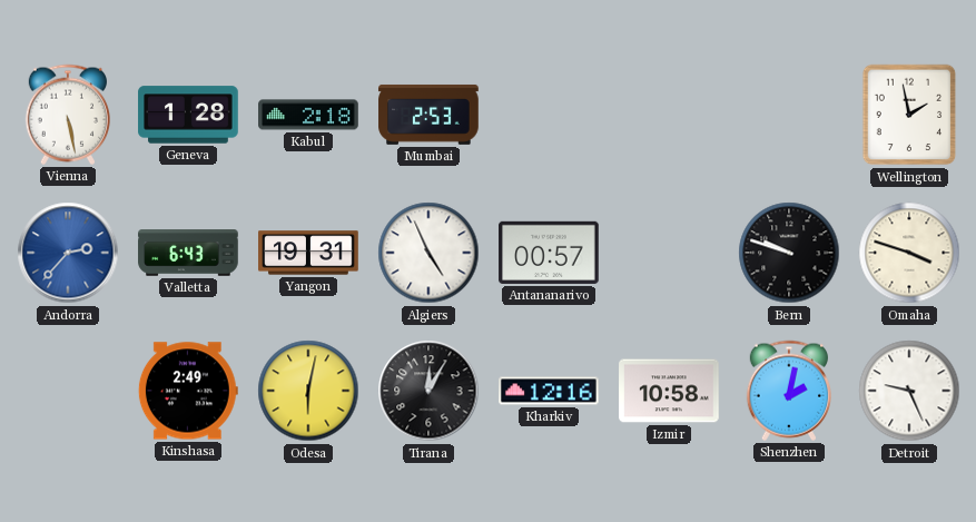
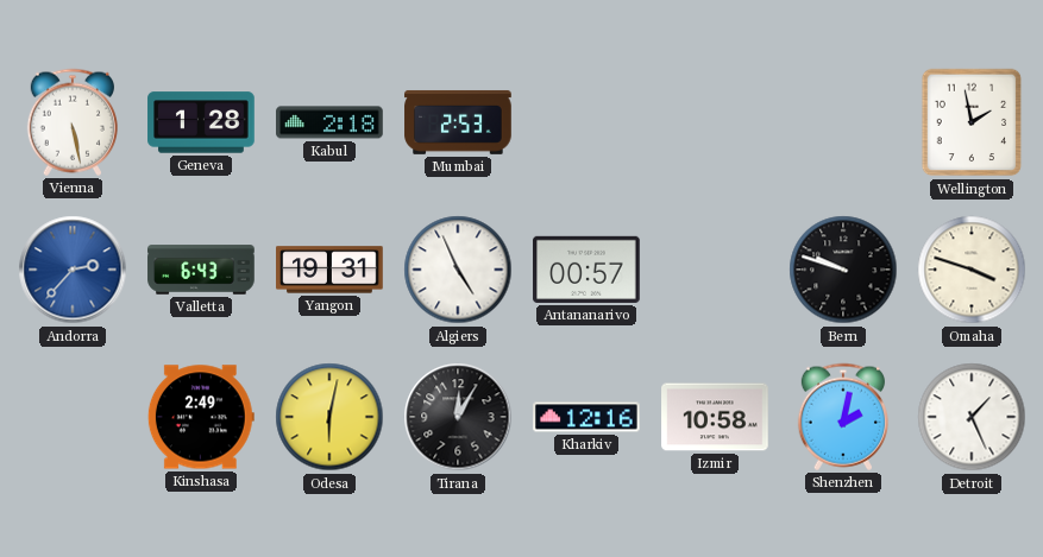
Detroit: 9:26 -> 1:26 (972, 417)
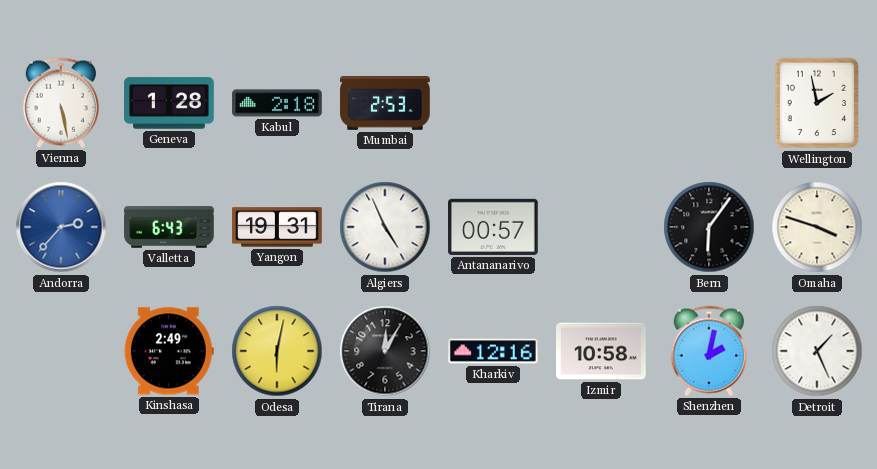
Bern: 9:48 -> 6:06 (709, 227)
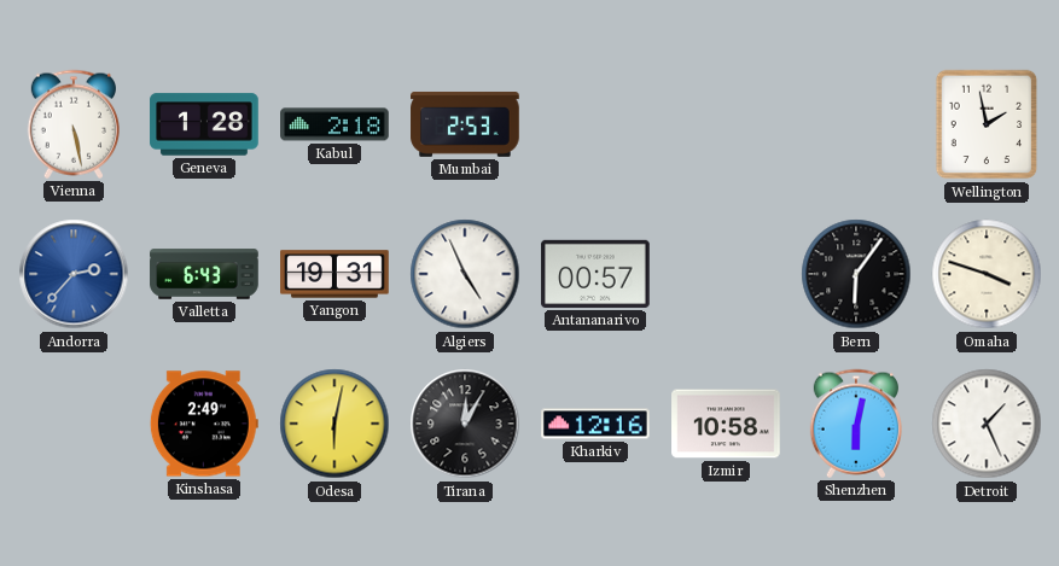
Shenzhen: 2:02 -> 6:02 (855, 424)
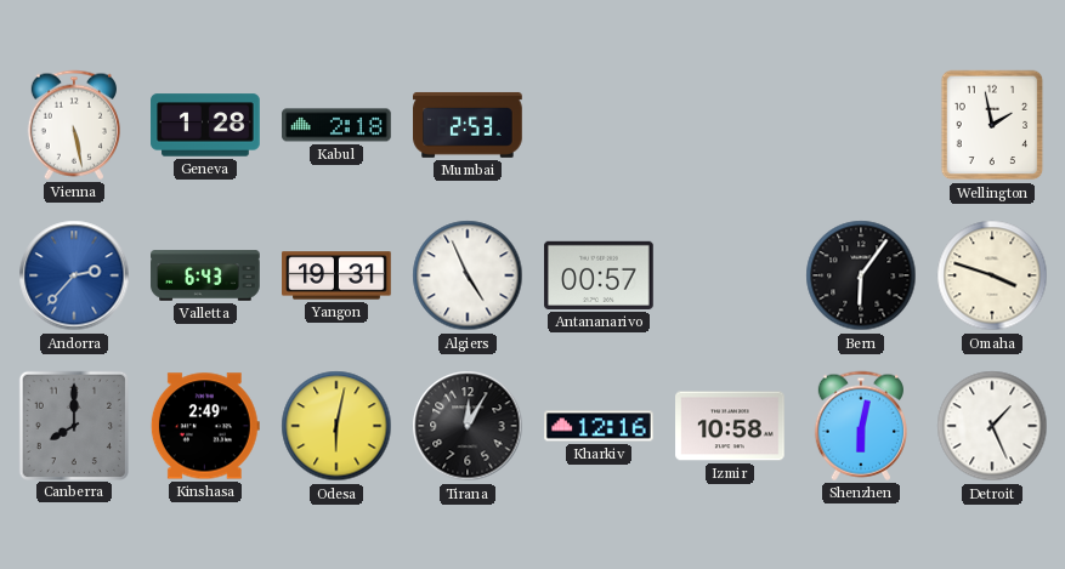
Canberra: none -> 8:00 (73, 425)
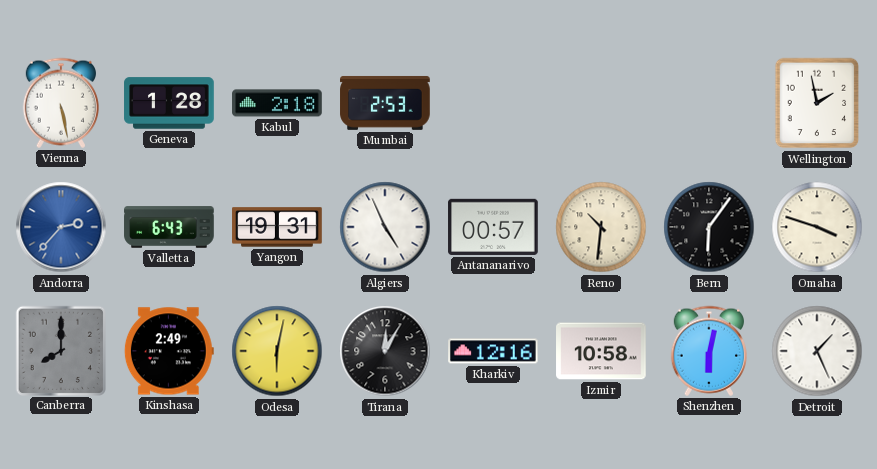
Reno: none -> 10:31 (601, 227)
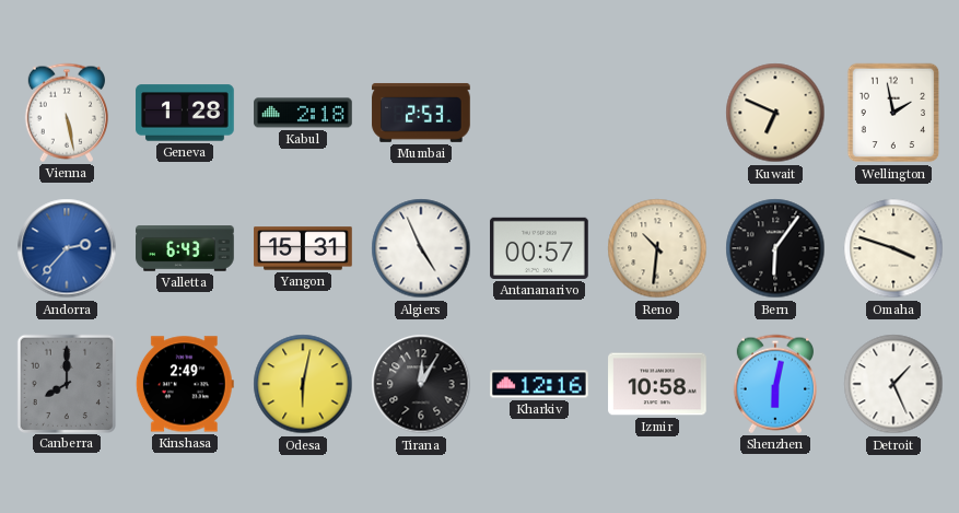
Kuwait: none -> 6:49 (775, 113)
Yangon: 19:31 -> 15:31 (303, 248)
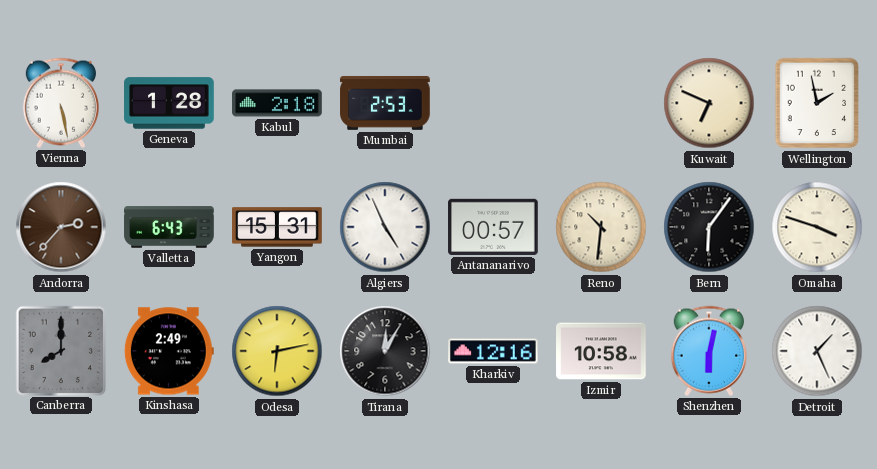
Andorra dial: blue -> brown (61, 227)
Odesa: 6:02 -> 6:13 (277, 351)
